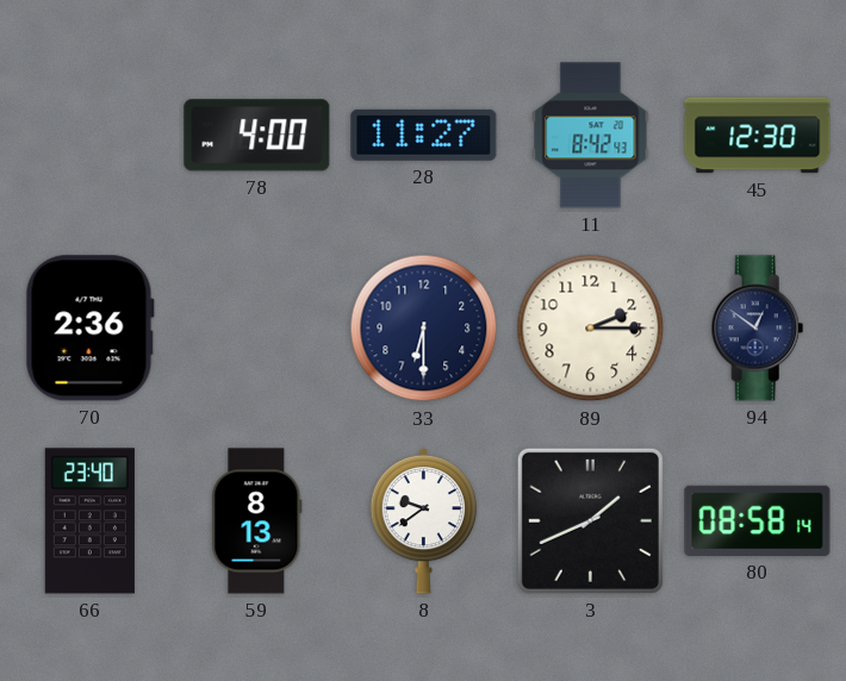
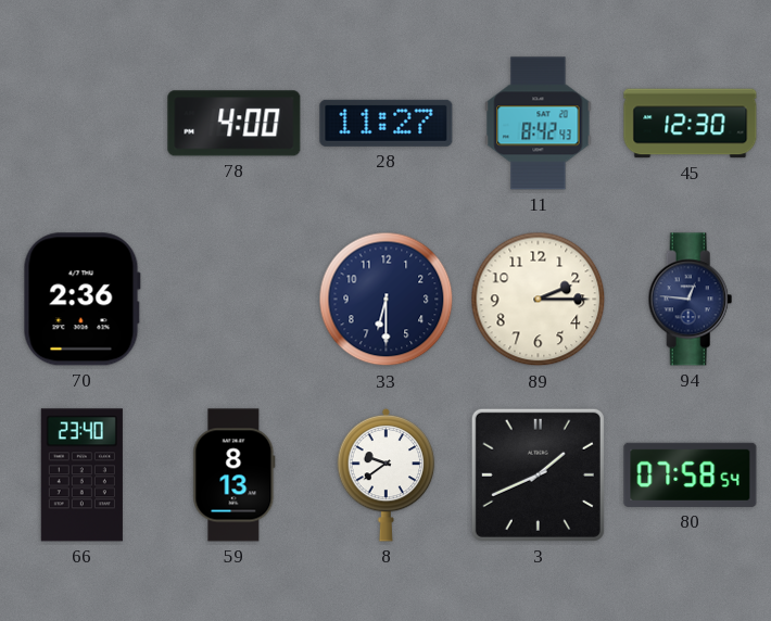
94: 12:51 -> 12:46 (691, 300)
80: 08:58 -> 07:58 (691, 474)
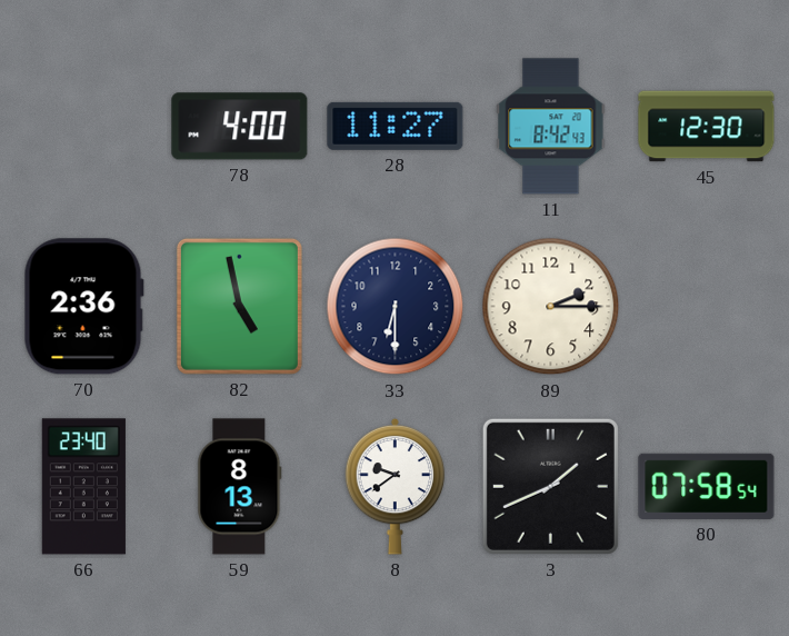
82: none -> 4:58 (239, 306)
94: 12:46 -> none (691, 300)
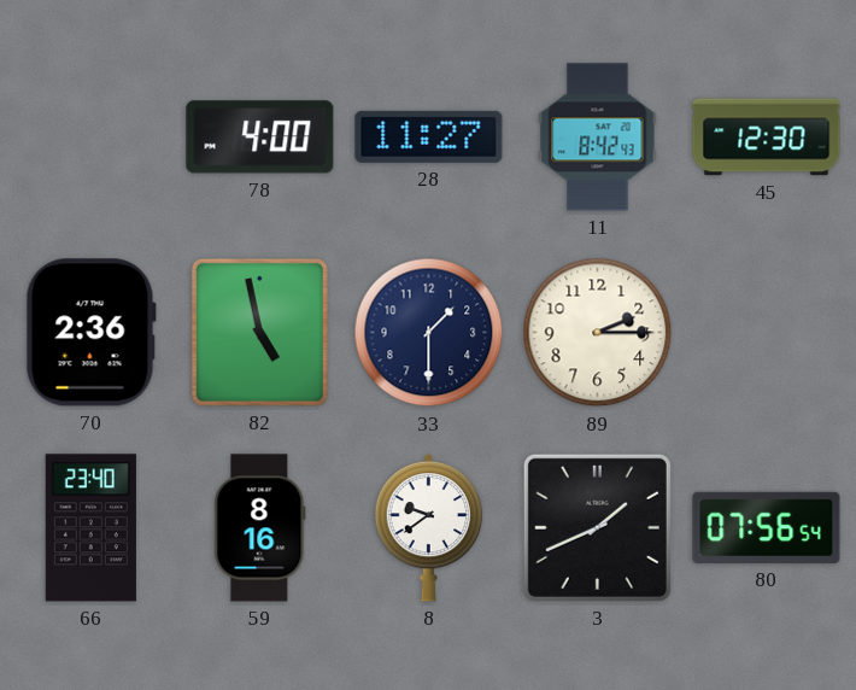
33: 6:30 -> 1:30 (429, 333)
59: 8:13 -> 8:16 (260, 528)
80: 07:58 -> 07:56 (767, 527)
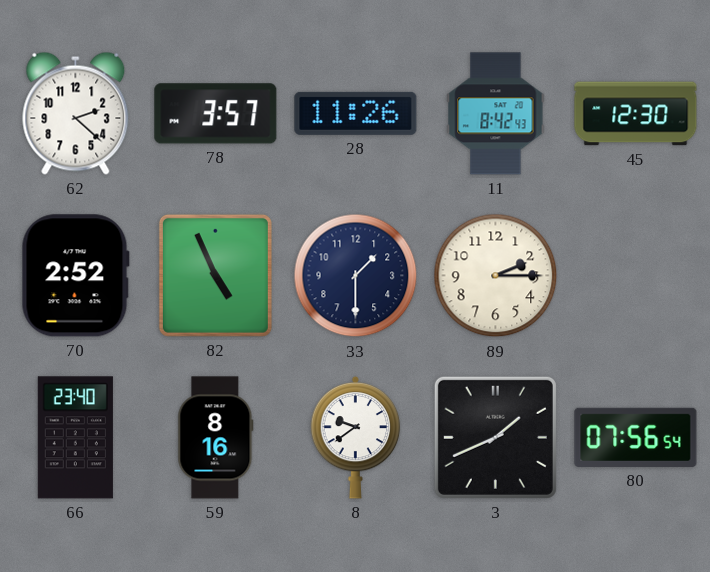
62: none -> 2:22 (76, 113)
78: 4:00 -> 3:57 (216, 114)
28: 11:27 -> 11:26 (356, 113)
70: 2:36 -> 2:52 (75, 276)
82: 4:58 -> 4:56 (215, 275)
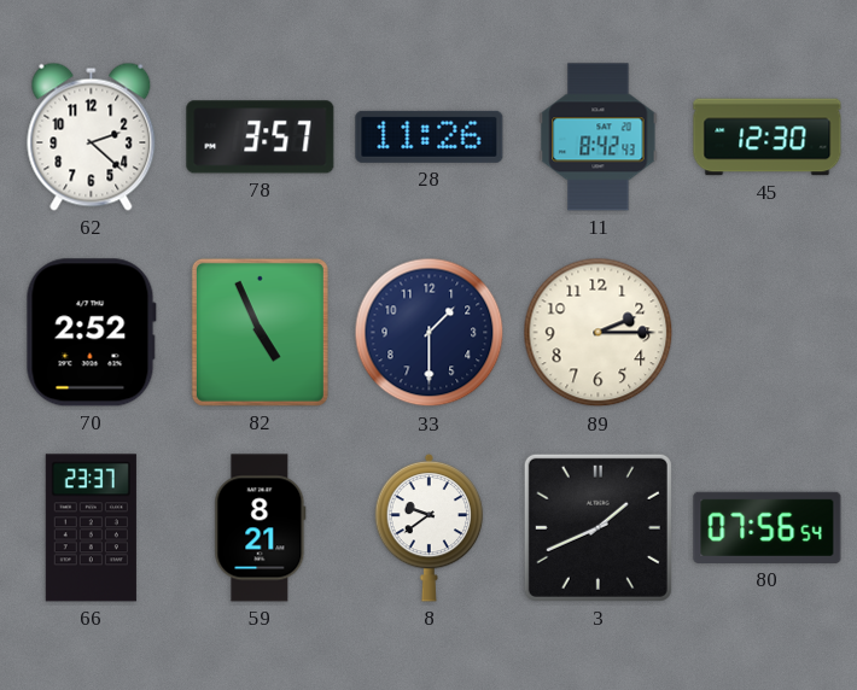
66: 23:40 -> 23:37 (91, 528)
59: 8:16 -> 8:21 (261, 528)
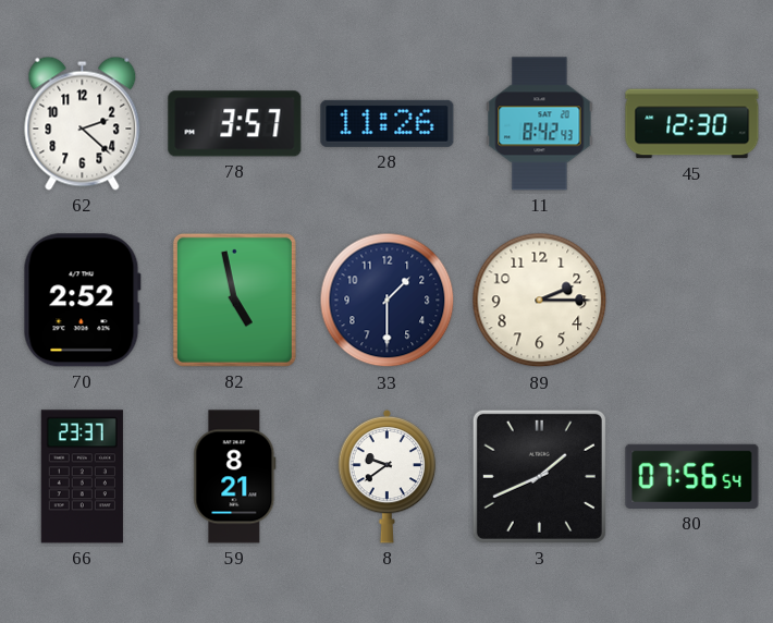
82: 4:56 -> 4:58 (234, 300)
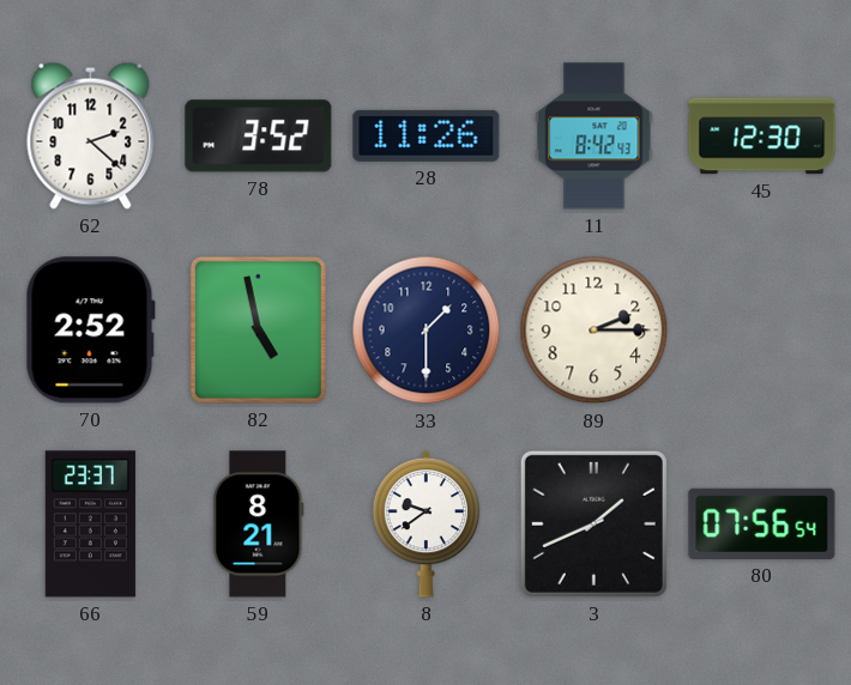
78: 3:57 -> 3:52 (259, 137)
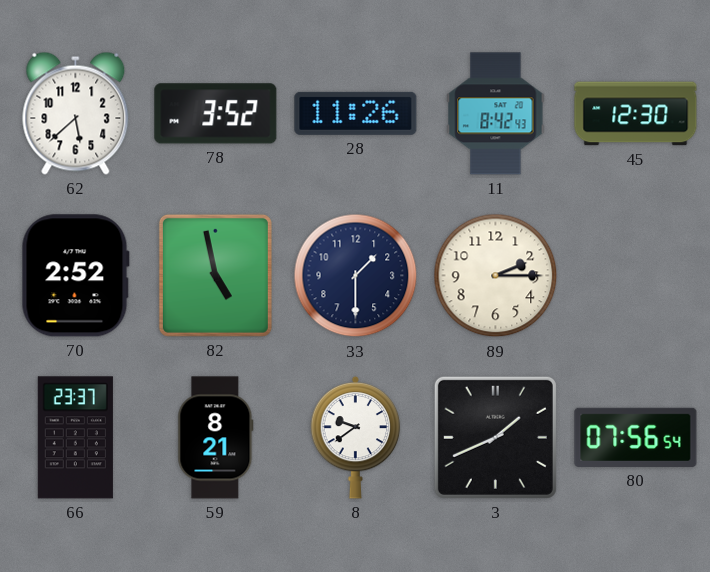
62: 2:22 -> 5:38 (76, 113)
